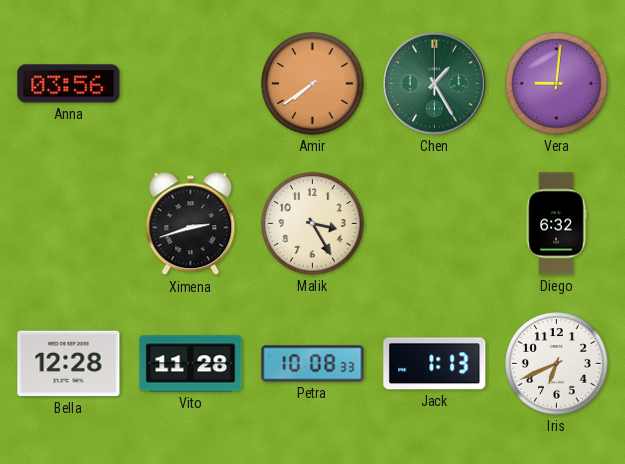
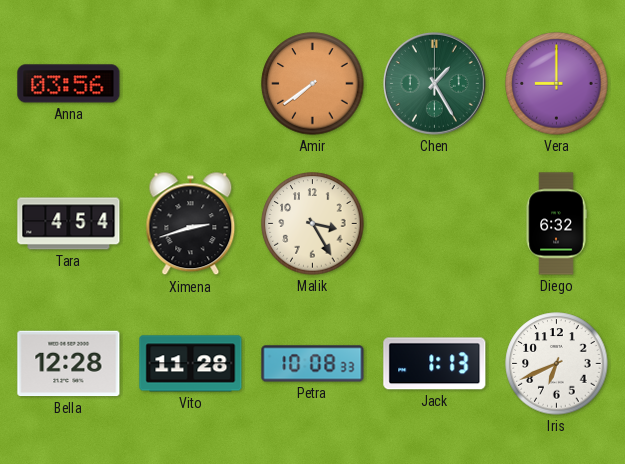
Vera: 9:01 -> 9:00 (557, 84)
Tara: none -> 4:54 (69, 224)
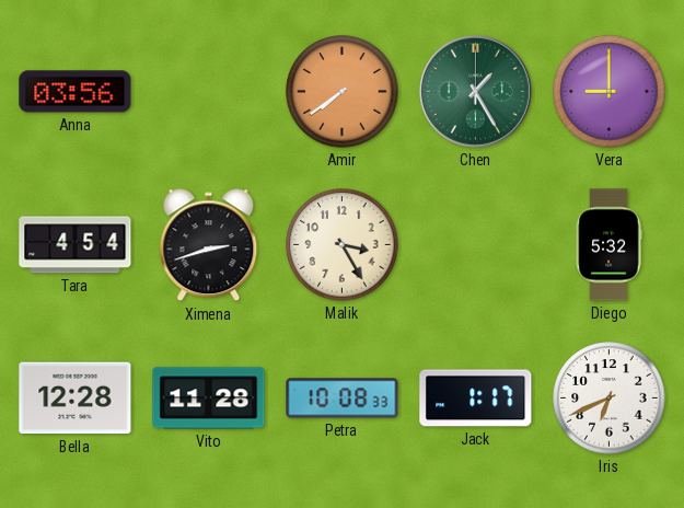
Diego: 6:32 -> 5:32 (608, 245)
Jack: 1:13 -> 1:17 (476, 399)
